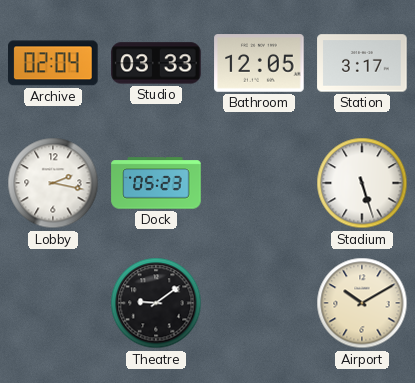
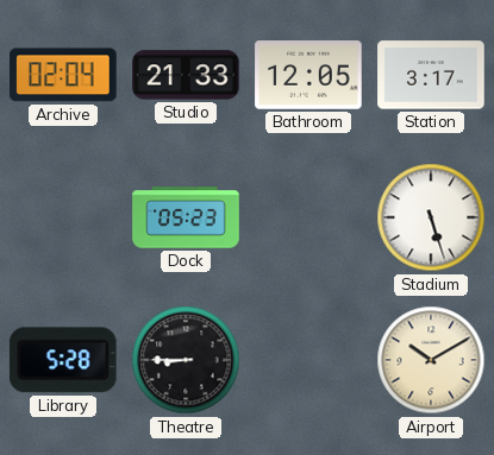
Studio: 03:33 -> 21:33 (186, 75)
Lobby: 2:17 -> none (53, 183)
Library: none -> 5:28 (63, 360)
Theatre: 9:09 -> 8:45 (186, 360)
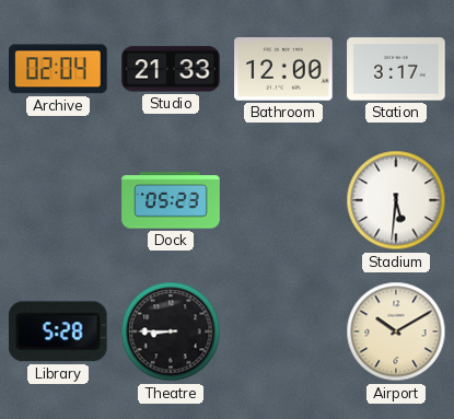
Bathroom: 12:05 -> 12:00 (283, 69)
Stadium: 5:27 -> 5:31 (396, 200)
